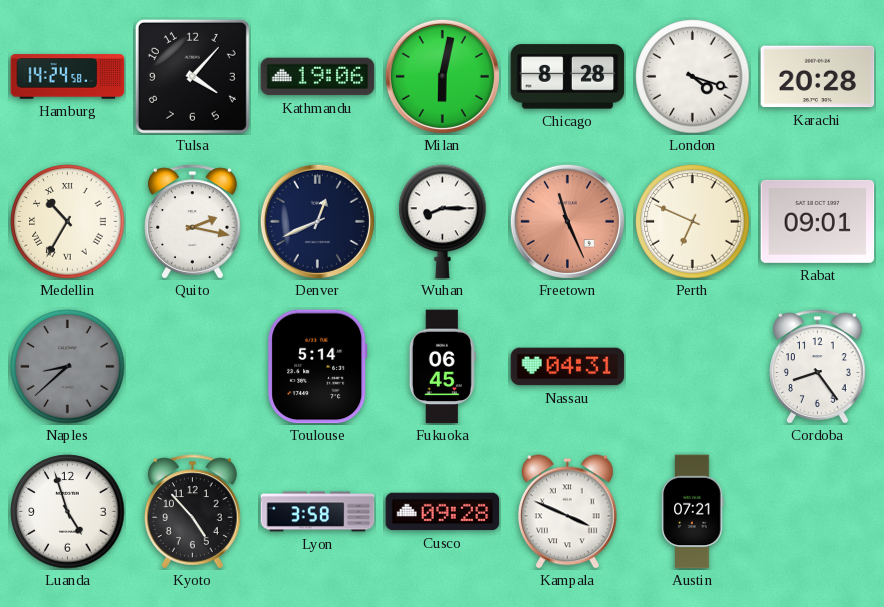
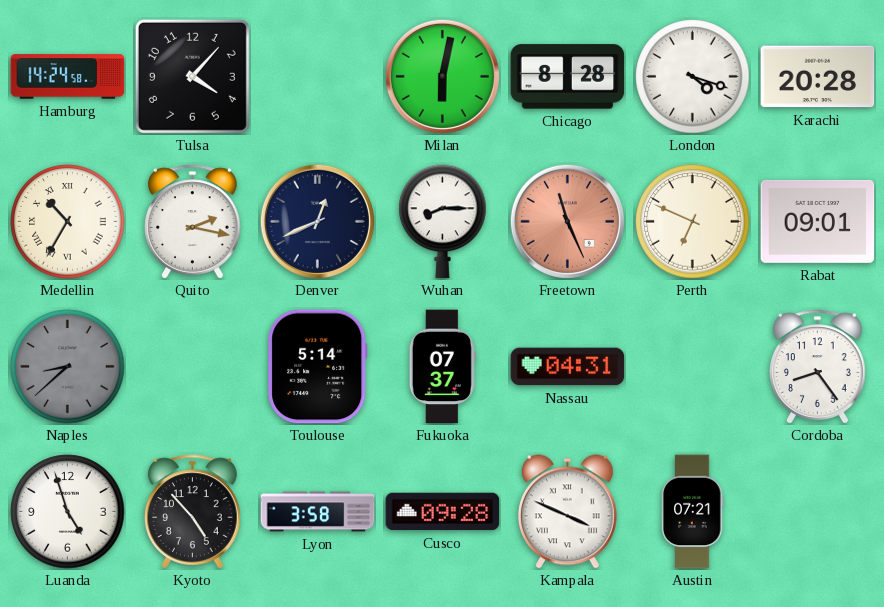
Kathmandu: 19:06 -> none (318, 77)
Fukuoka: 06:45 -> 07:37 (442, 367)
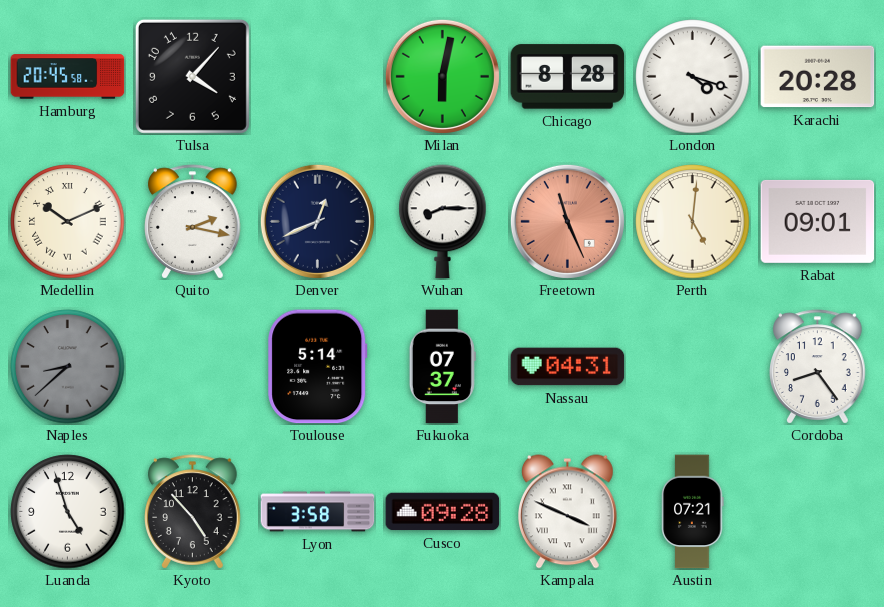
Hamburg: 14:24 -> 20:45 (68, 77)
Medellin: 10:35 -> 10:11 (68, 222)
Perth: 6:49 -> 5:01 (693, 222)
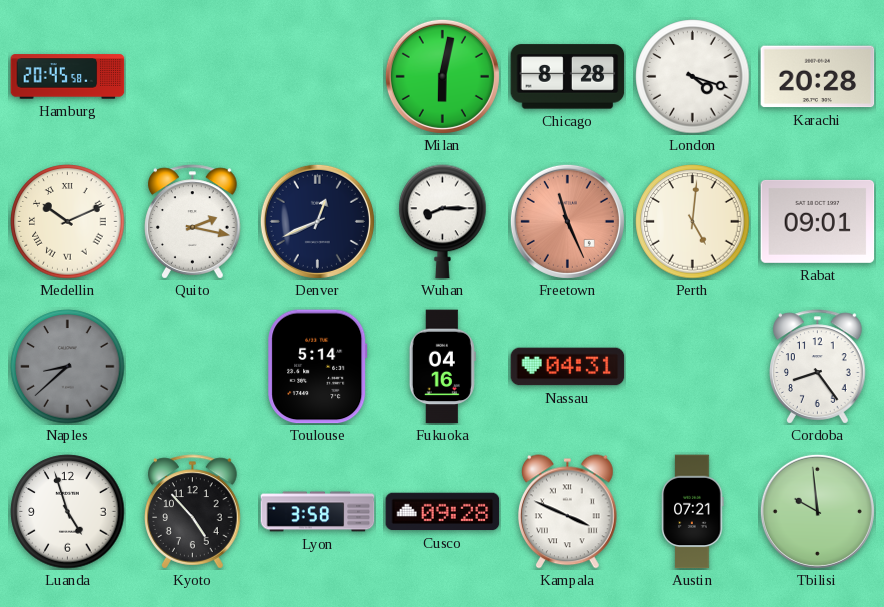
Tulsa: 4:07 -> none (192, 76)
Fukuoka: 07:37 -> 04:16 (442, 367)
Tbilisi: none -> 9:59 (817, 511)
